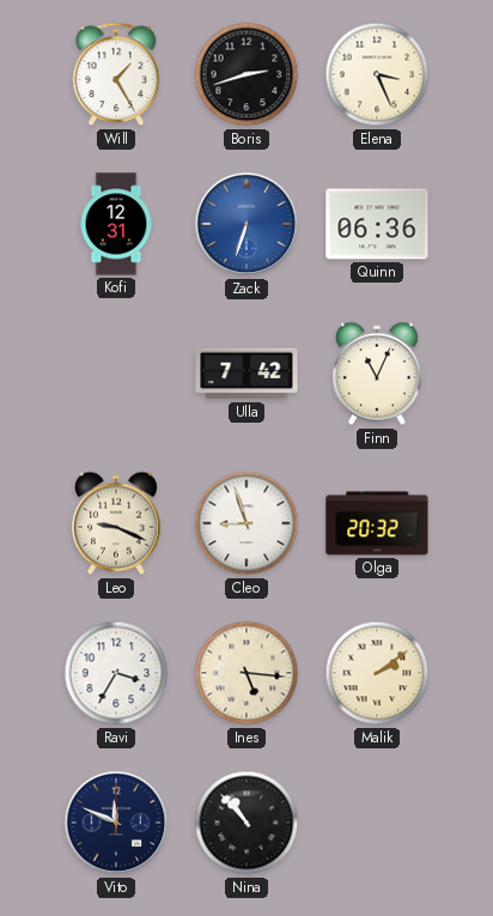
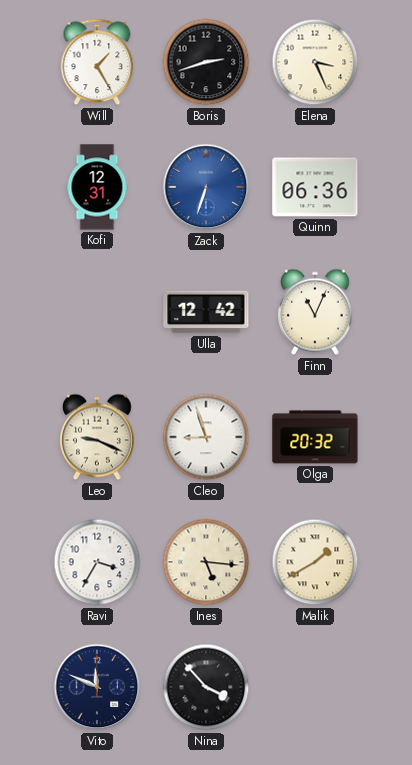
Ulla: 7:42 -> 12:42 (206, 312)
Malik: 2:09 -> 1:40 (315, 562)
Nina: 10:53 -> 3:53 (206, 687)
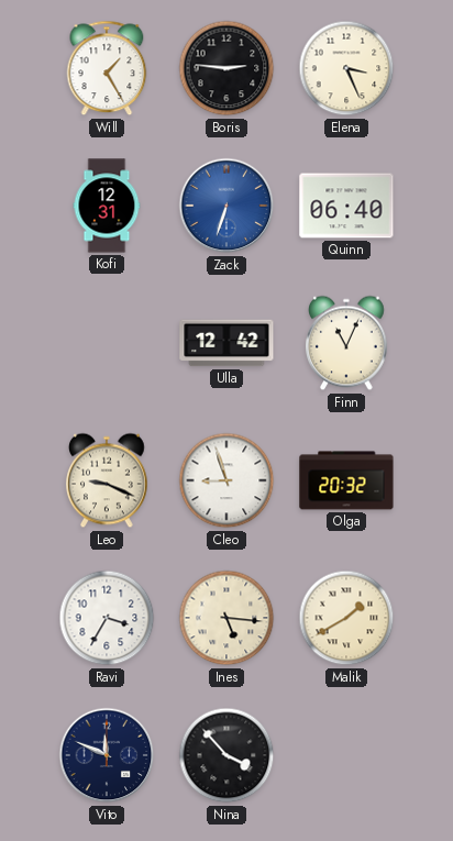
Boris: 2:42 -> 2:46 (226, 68)
Quinn: 06:36 -> 06:40 (346, 206)
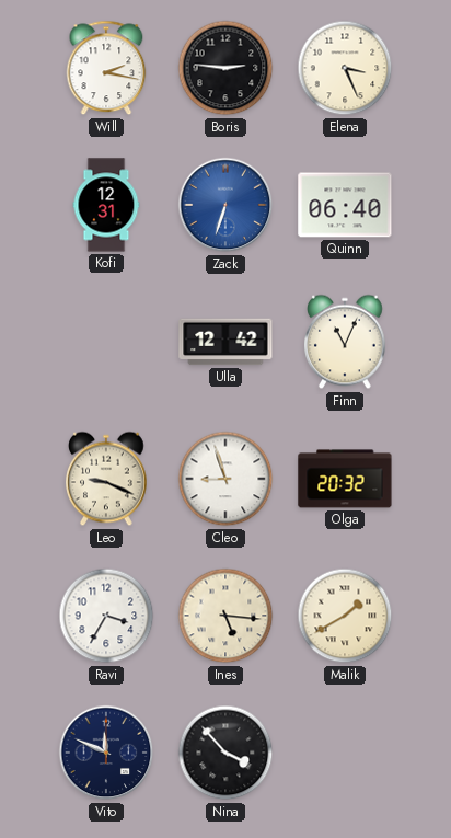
Will: 1:25 -> 2:17 (106, 68)
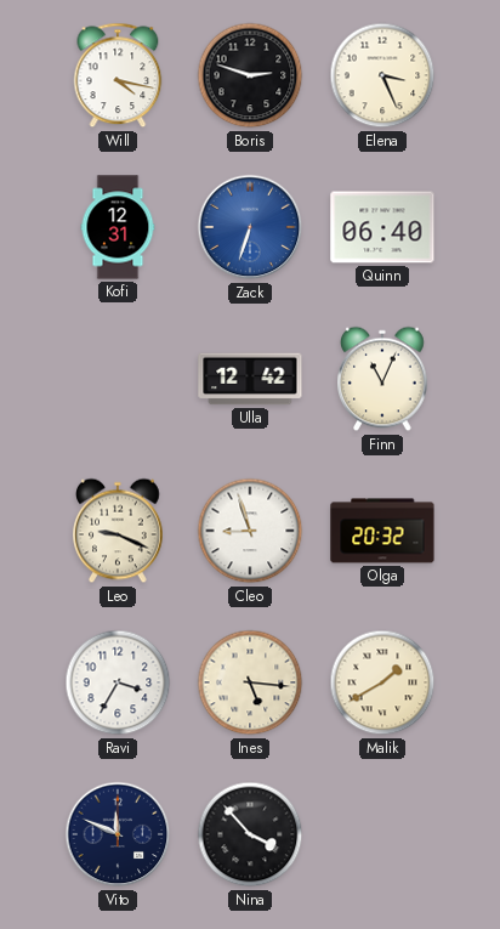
Will: 2:17 -> 4:17 (118, 75)
Boris: 2:46 -> 2:48 (250, 75)
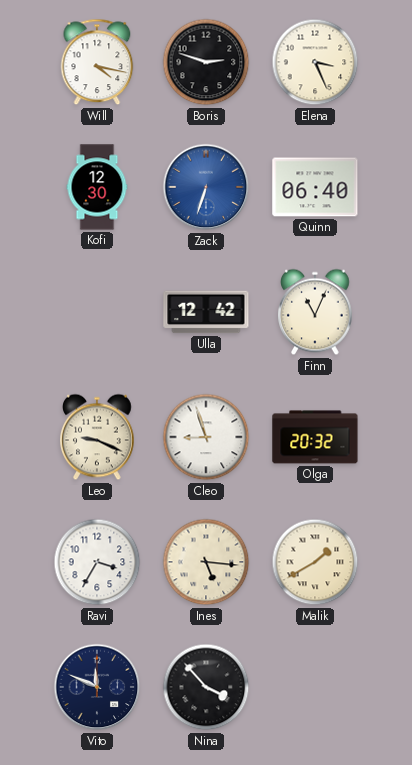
Kofi: 12:31 -> 12:30 (97, 187)
